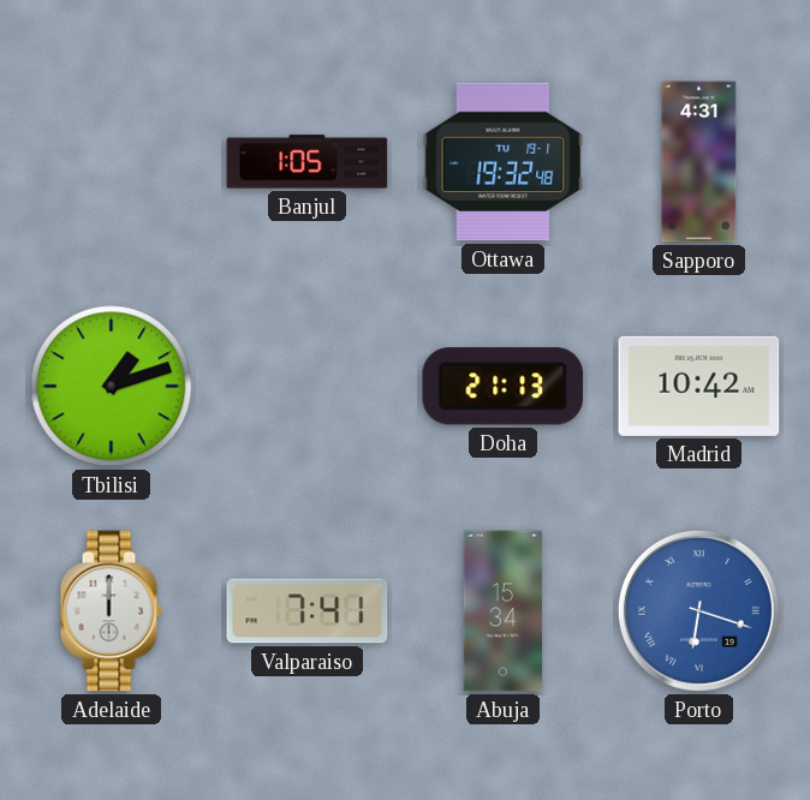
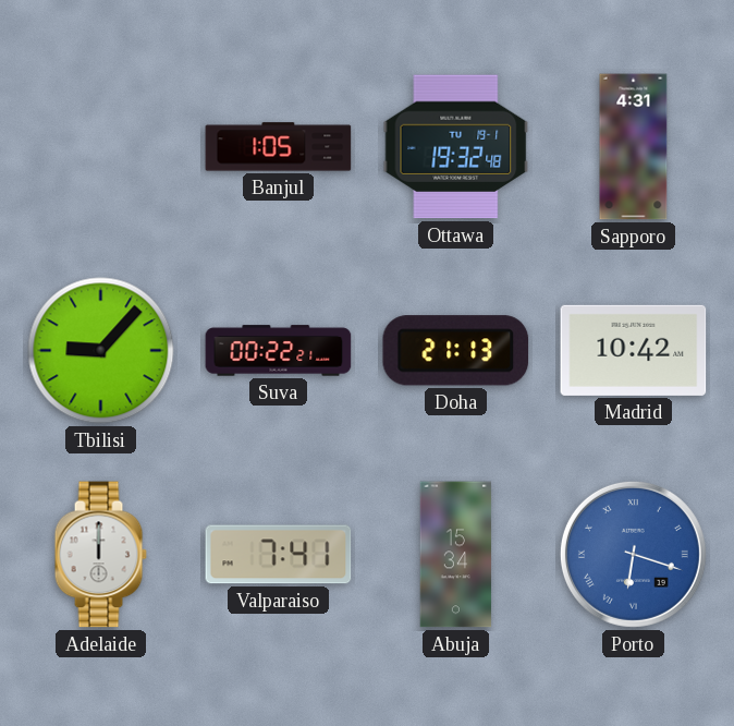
Tbilisi: 1:12 -> 9:07 (101, 351)
Suva: none -> 00:22 (279, 351)
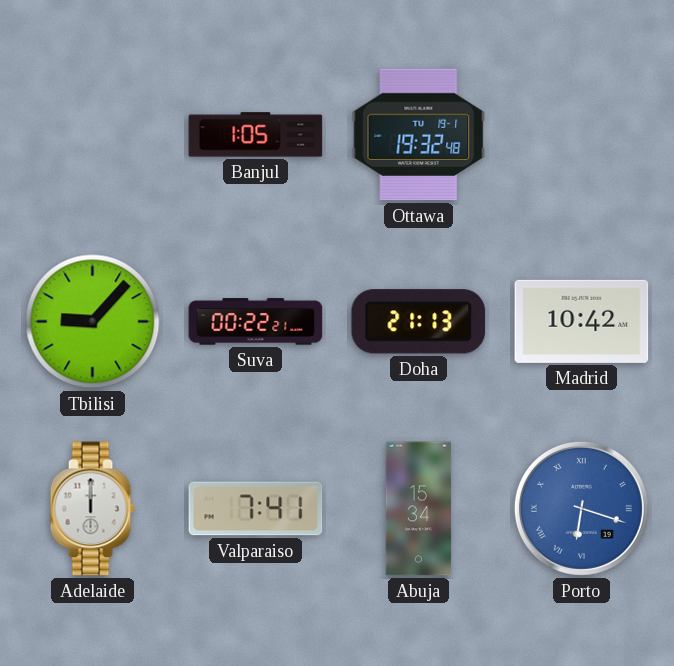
Sapporo: 4:31 -> none (634, 147)
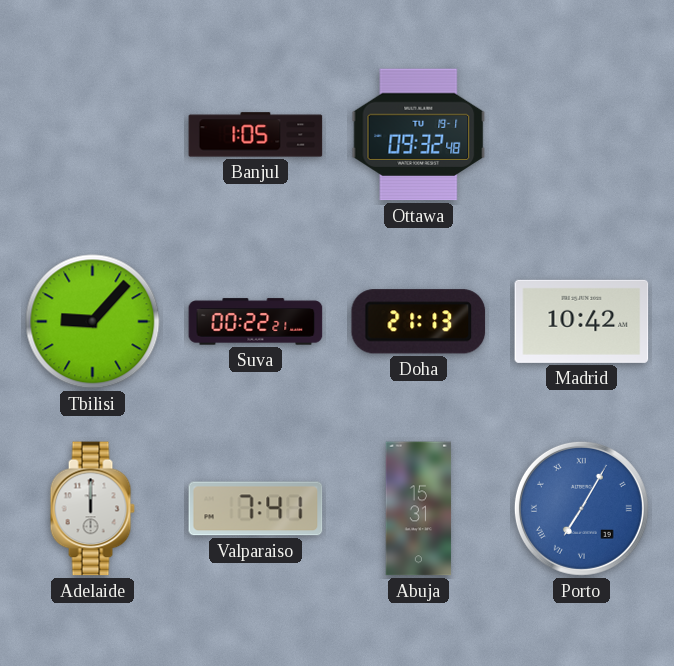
Ottawa: 19:32 -> 09:32 (419, 135)
Abuja: 15:34 -> 15:31 (419, 509)
Porto: 6:18 -> 7:05 (581, 508)
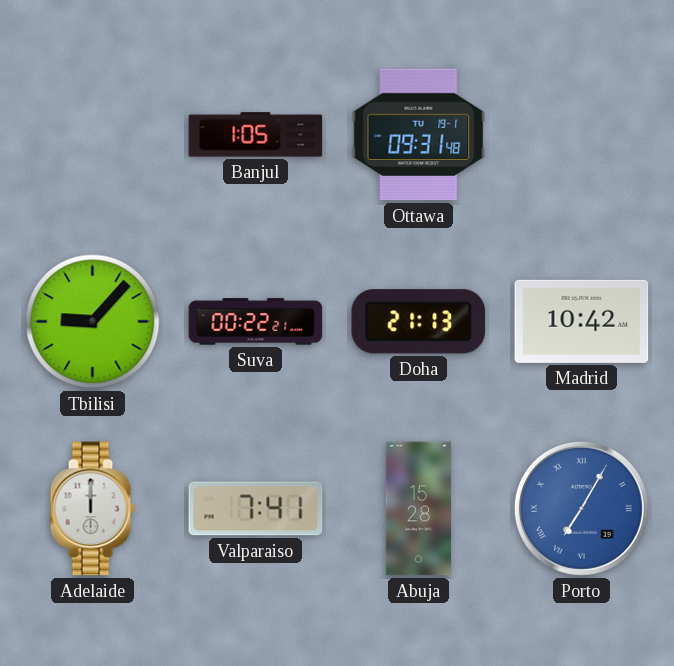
Ottawa: 09:32 -> 09:31 (419, 135)
Abuja: 15:31 -> 15:28 (419, 509)
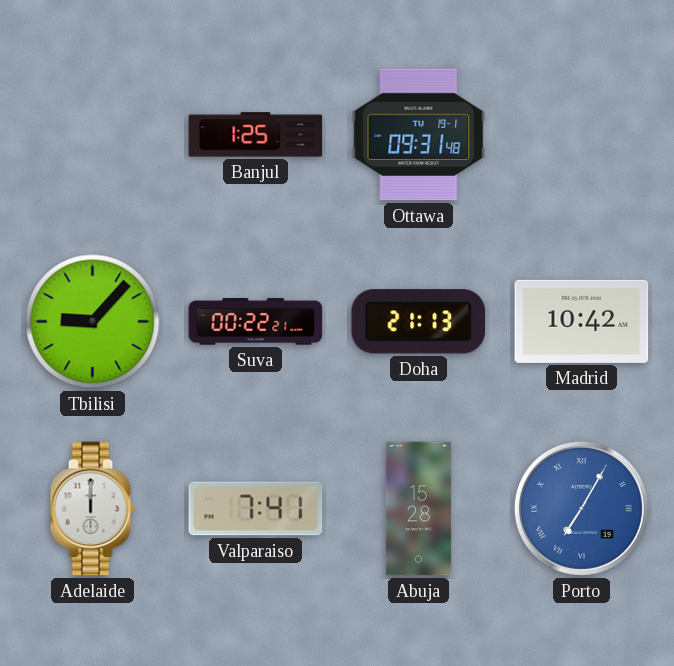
Banjul: 1:05 -> 1:25 (256, 135)
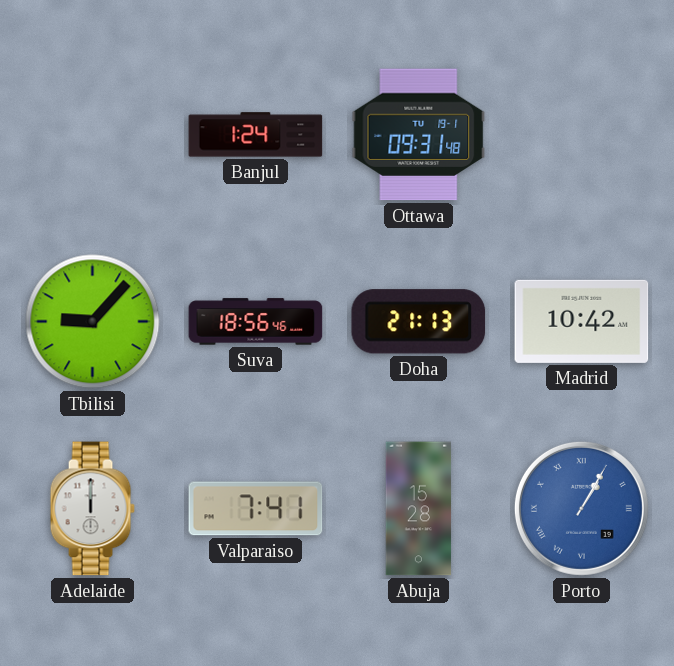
Banjul: 1:25 -> 1:24 (256, 135)
Suva: 00:22 -> 18:56 (256, 322)
Porto: 7:05 -> 1:05 (581, 508)
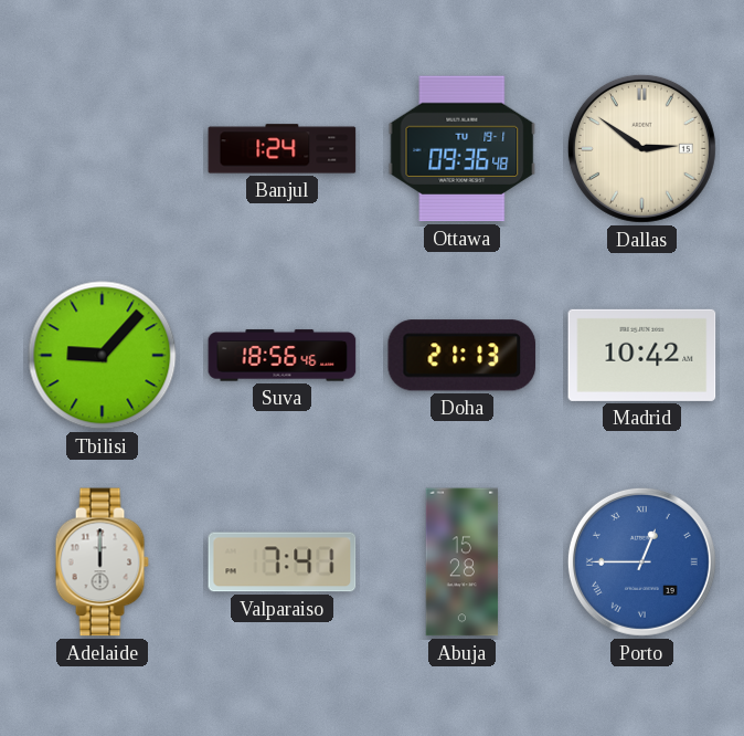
Ottawa: 09:31 -> 09:36 (463, 149)
Dallas: none -> 2:51 (641, 148)
Porto: 1:05 -> 12:45 (641, 561)
